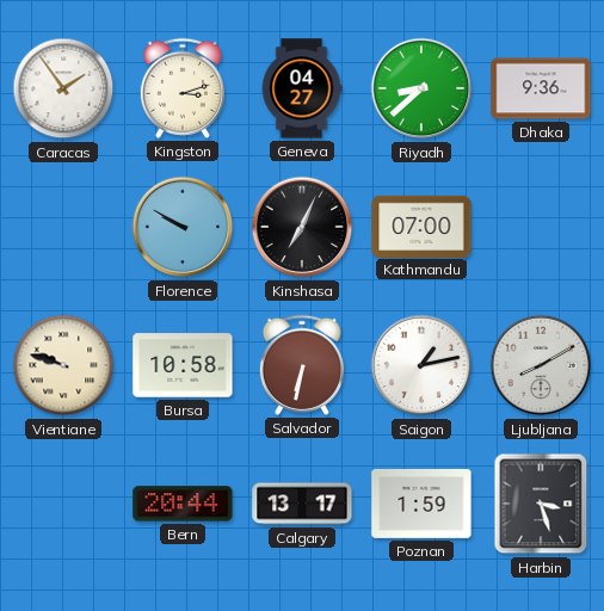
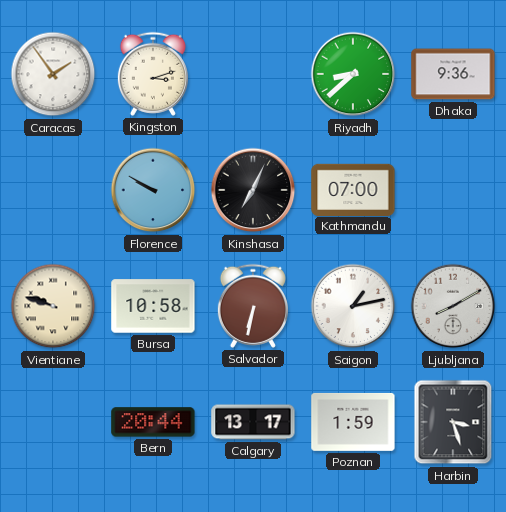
Geneva: 04:27 -> none (302, 88)
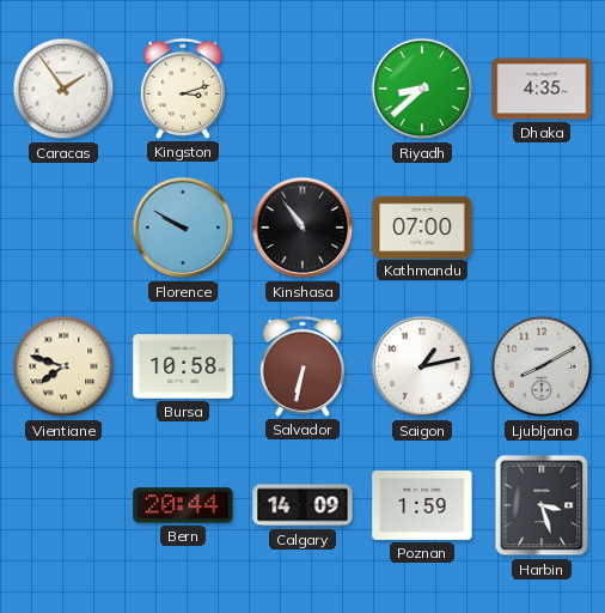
Dhaka: 9:36 -> 4:35 (542, 89)
Kinshasa: 7:04 -> 10:54 (302, 227)
Vientiane: 9:48 -> 7:48 (63, 366)
Calgary: 13:17 -> 14:09 (302, 505)
